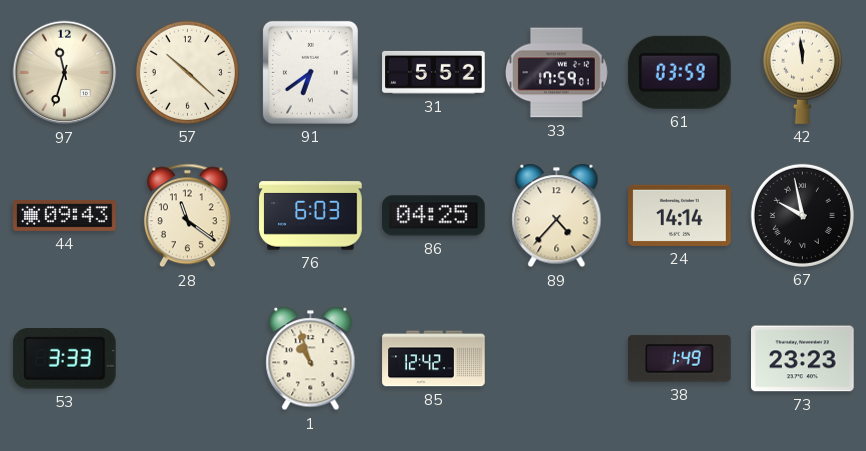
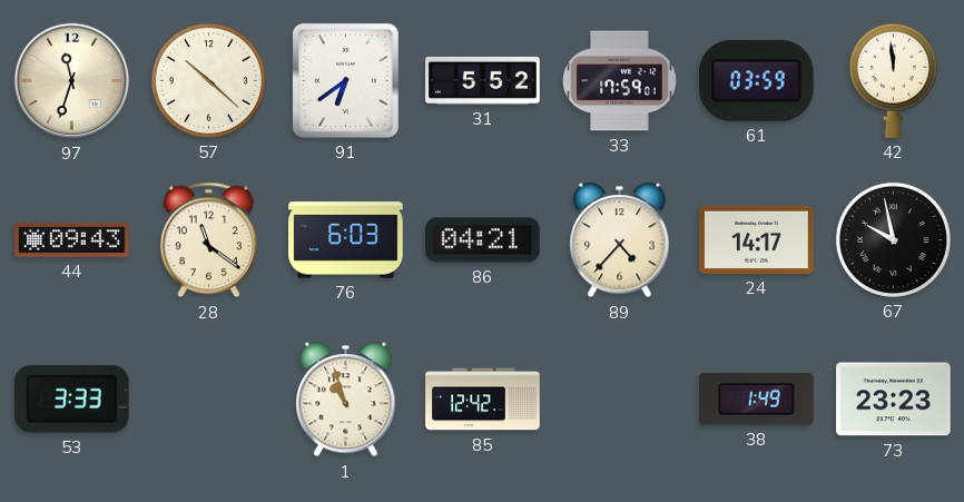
86: 04:25 -> 04:21 (483, 240)
24: 14:14 -> 14:17 (757, 239)
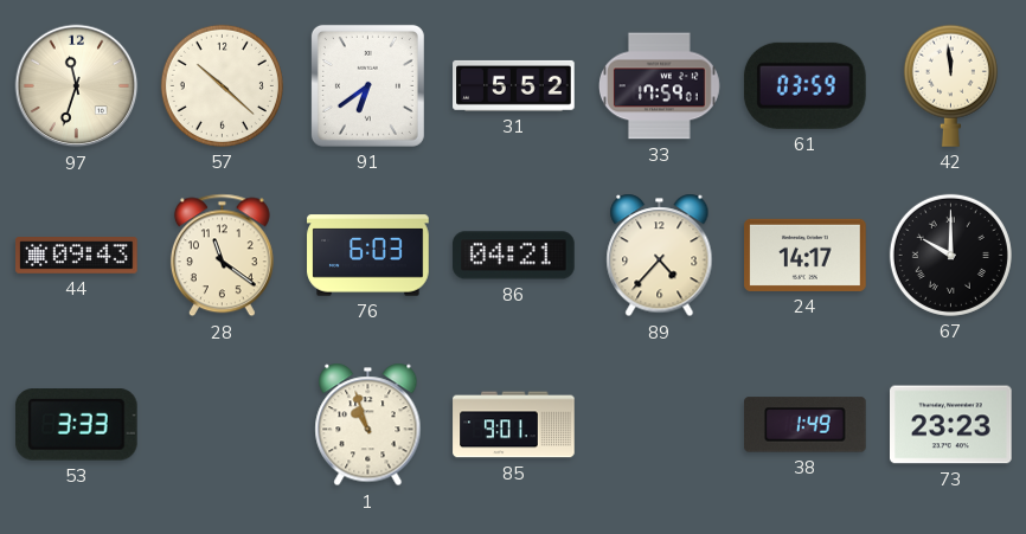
67: 9:58 -> 10:00 (950, 255)
85: 12:42 -> 9:01 (514, 425)
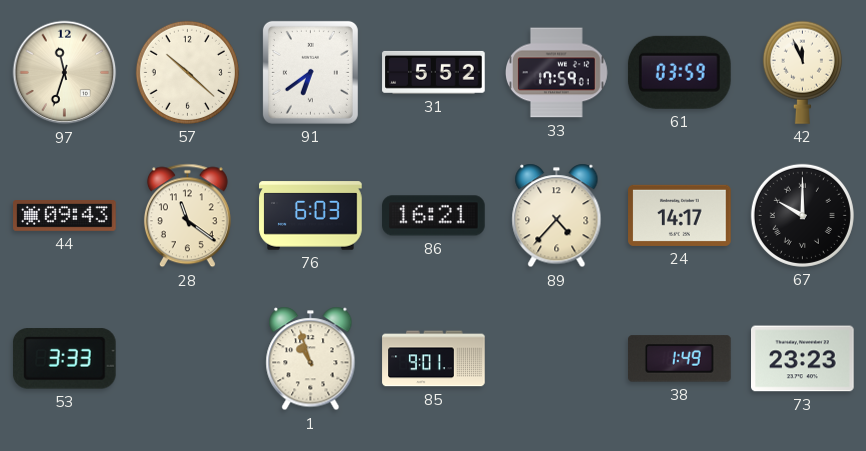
42: 11:59 -> 11:56 (802, 72)
86: 04:21 -> 16:21 (434, 216)
